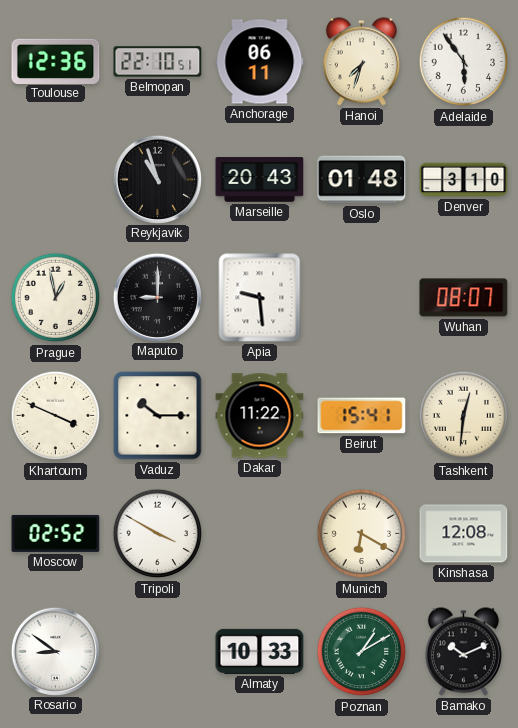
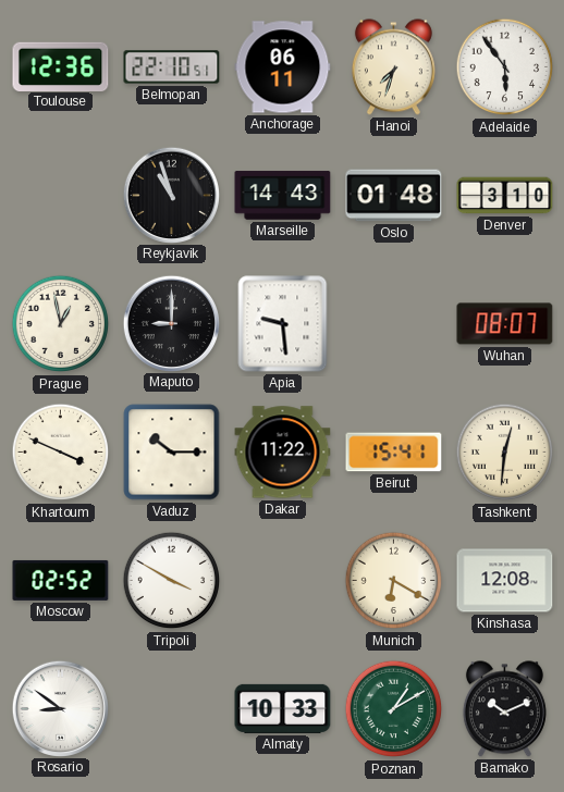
Marseille: 20:43 -> 14:43 (283, 196)
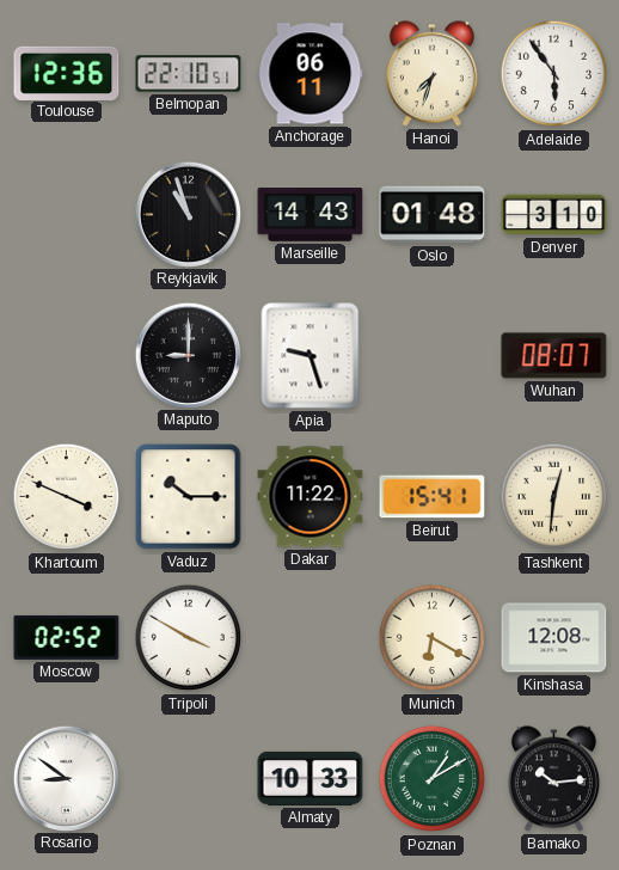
Prague: 12:58 -> none (61, 324)
Apia: 9:29 -> 9:27 (311, 356)
Bamako: 10:11 -> 10:14 (553, 779)
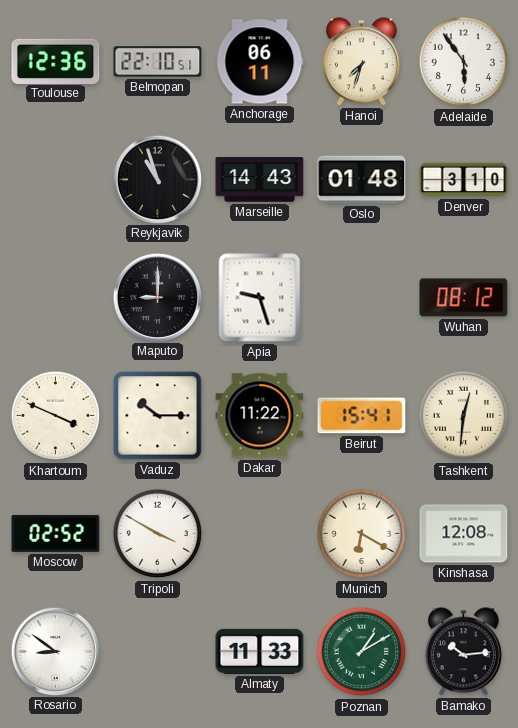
Wuhan: 08:07 -> 08:12 (464, 298)
Almaty: 10:33 -> 11:33 (260, 651)
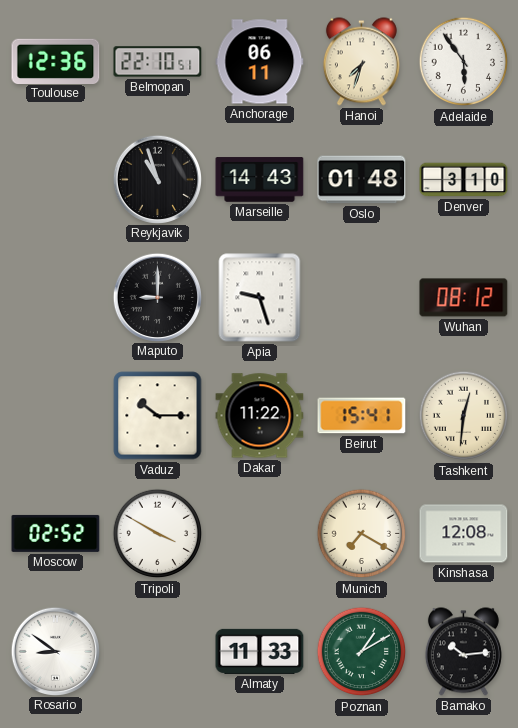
Khartoum: 3:49 -> none (56, 416)
Munich: 6:20 -> 7:20 (362, 534)
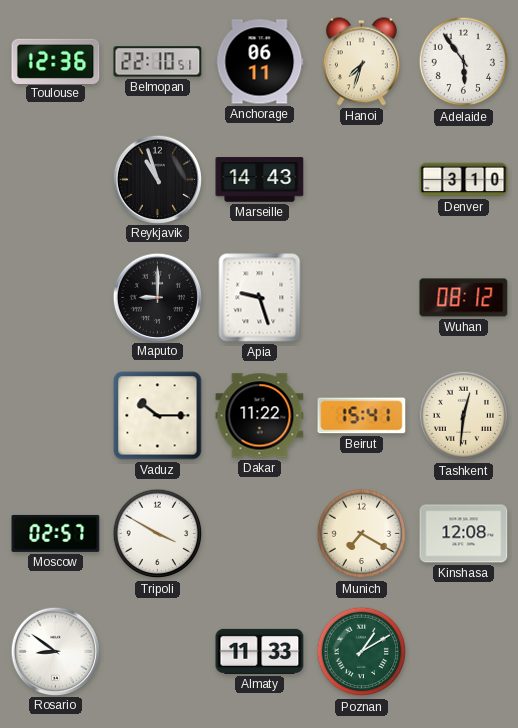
Oslo: 01:48 -> none (362, 180)
Moscow: 02:52 -> 02:57 (56, 533)
Bamako: 10:14 -> none (463, 652)
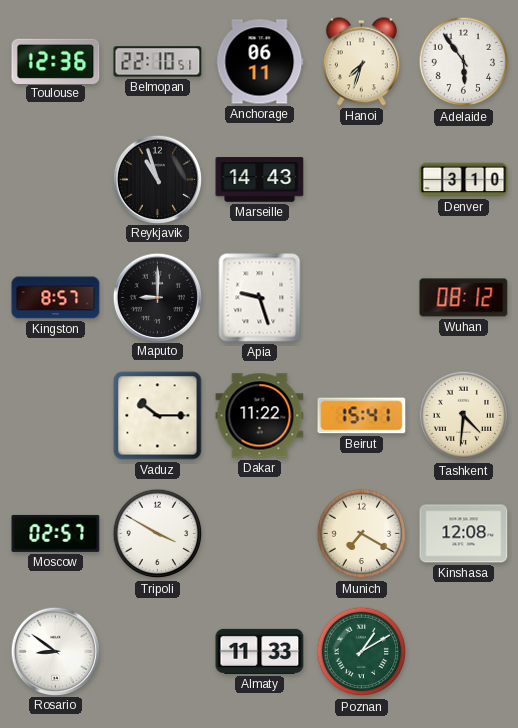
Kingston: none -> 8:57 (56, 298)
Tashkent: 12:31 -> 4:31 (464, 416)
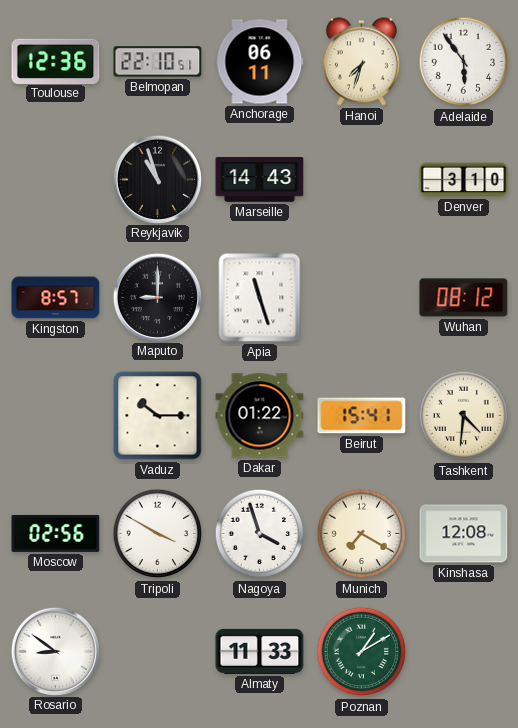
Apia: 9:27 -> 11:27 (260, 298)
Dakar: 11:22 -> 01:22 (260, 416)
Moscow: 02:57 -> 02:56 (56, 533)
Nagoya: none -> 3:57 (260, 534)
